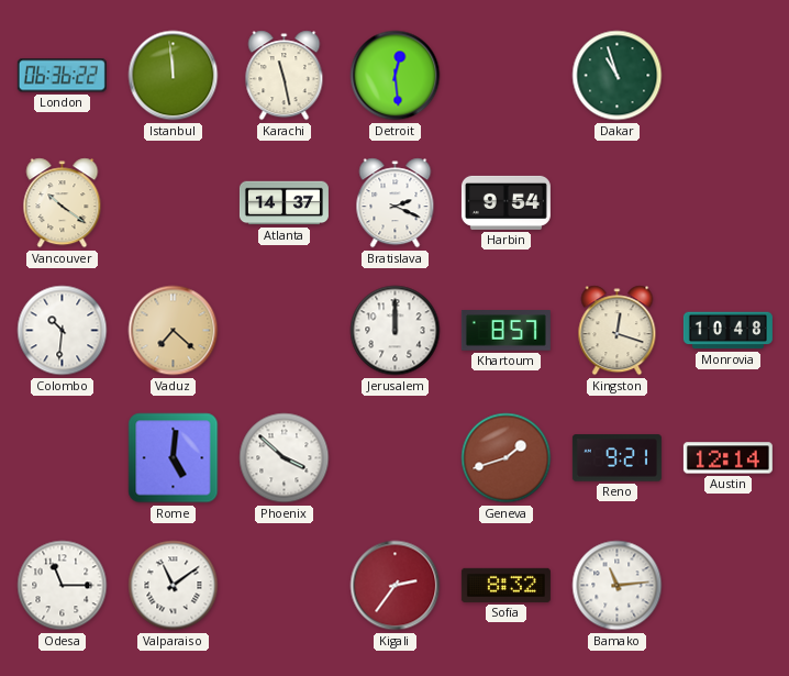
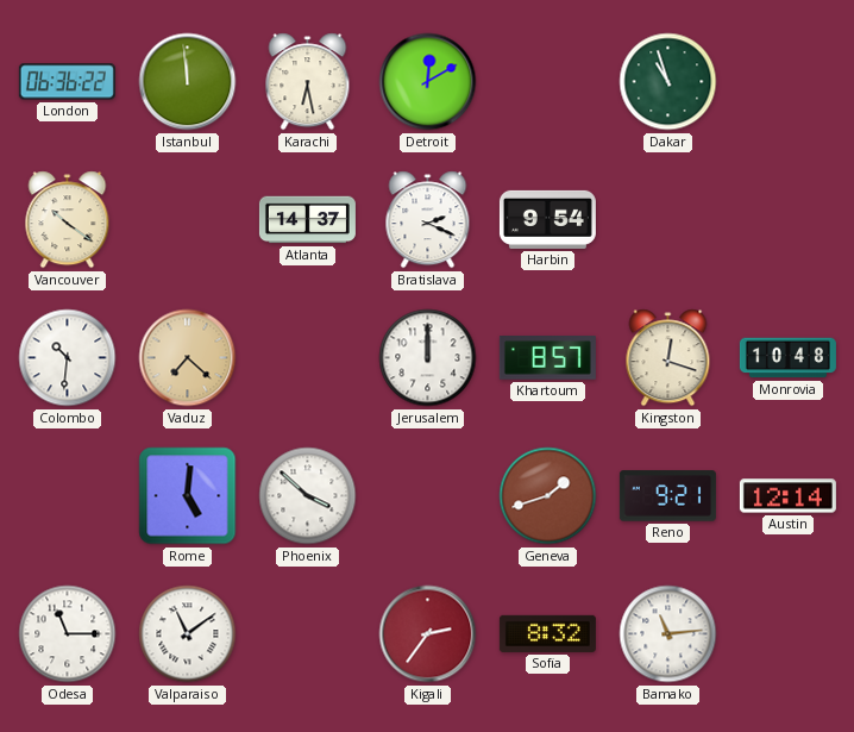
Karachi: 11:28 -> 6:28 (308, 82)
Detroit: 12:29 -> 12:10 (428, 82)
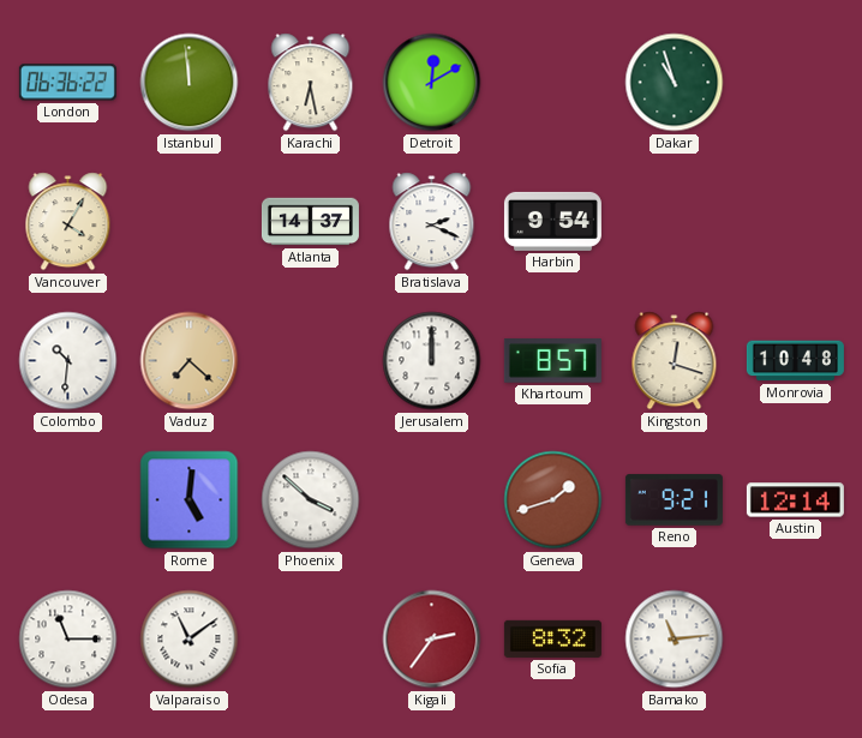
Vancouver: 10:21 -> 4:05 (68, 222)
